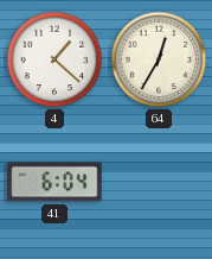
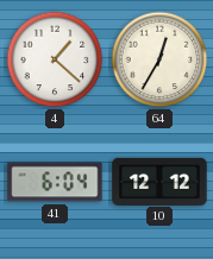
10: none -> 12:12 (159, 181)
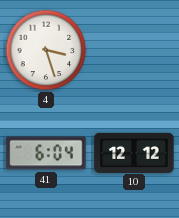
4: 1:22 -> 3:27 (46, 50)
64: 12:35 -> none (159, 59)
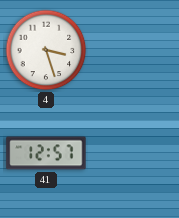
41: 6:04 -> 12:57 (46, 153)
10: 12:12 -> none (134, 152)
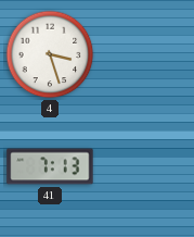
41: 12:57 -> 7:13 (50, 166)
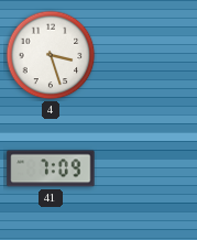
41: 7:13 -> 7:09 (51, 168)
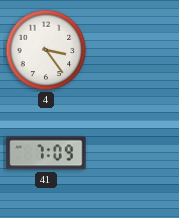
4: 3:27 -> 3:24 (46, 50)
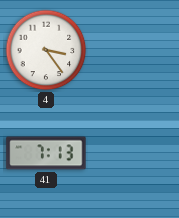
41: 7:09 -> 7:13 (46, 153)
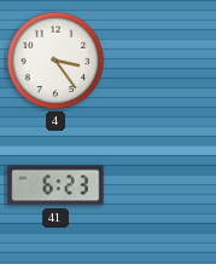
41: 7:13 -> 6:23 (56, 185)
